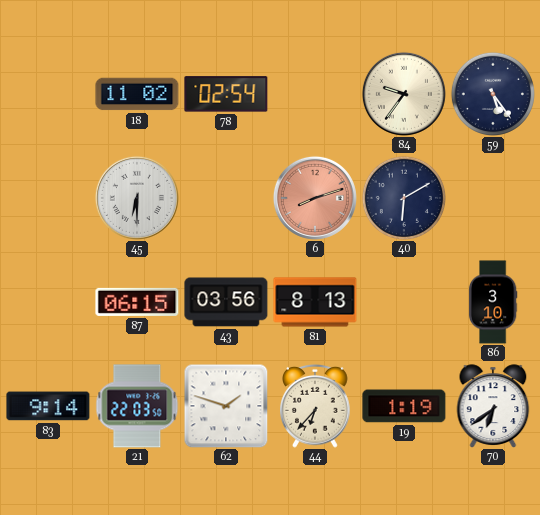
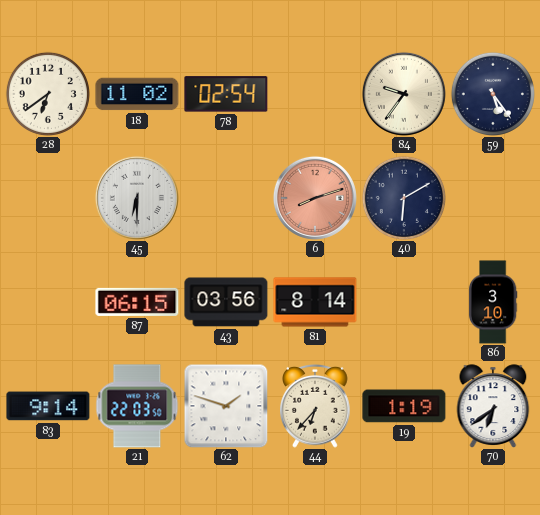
28: none -> 6:39 (48, 94)
81: 8:13 -> 8:14 (315, 302)
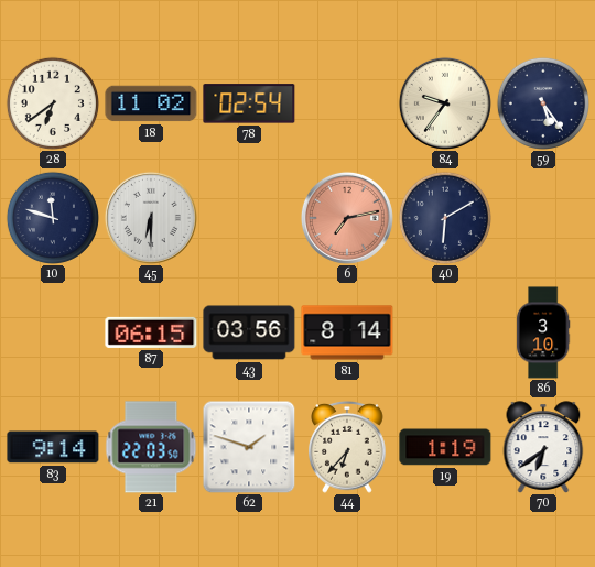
10: none -> 11:48 (53, 218)
6: 8:12 -> 7:13 (347, 218)
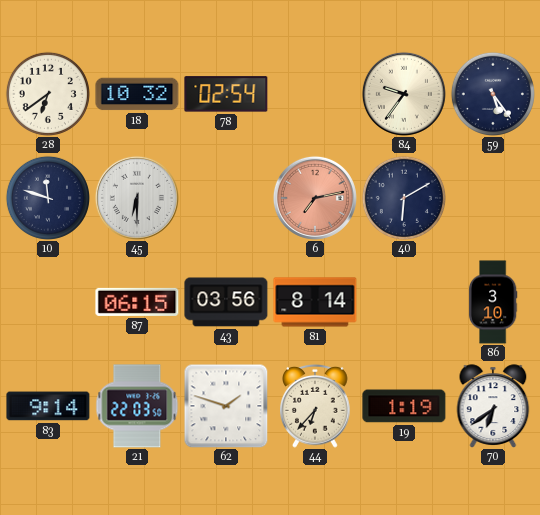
18: 11:02 -> 10:32 (137, 94)
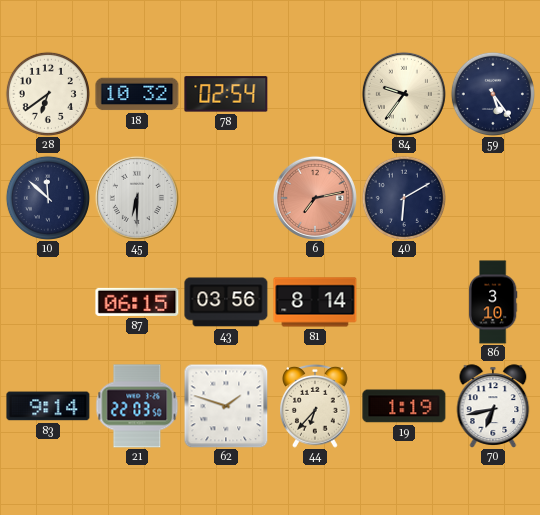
10: 11:48 -> 11:52 (48, 198)
70: 6:39 -> 6:43 (493, 406)
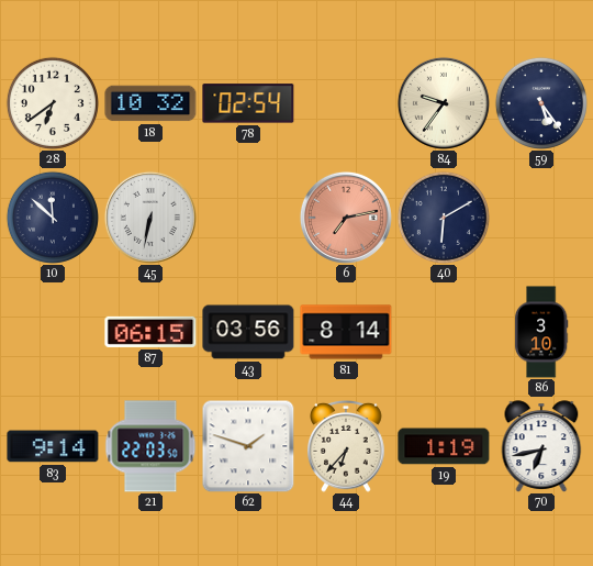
45: 6:30 -> 6:32 (150, 218)
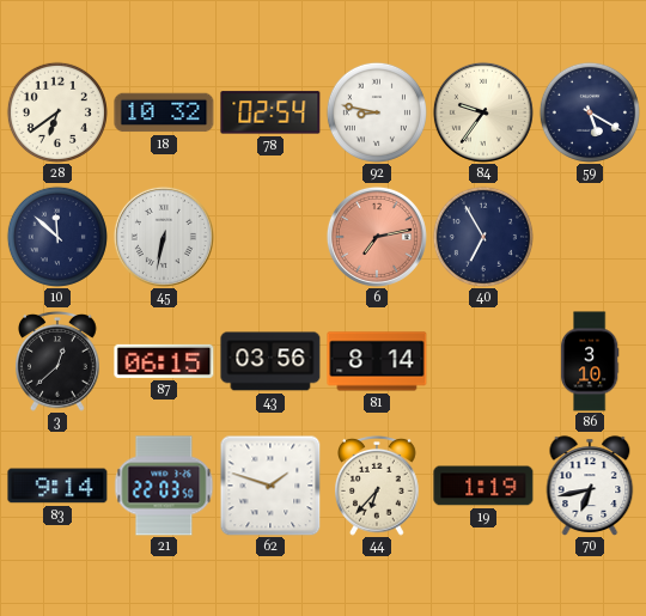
92: none -> 8:47 (377, 112)
59: 5:24 -> 5:20 (590, 112)
40: 6:10 -> 6:55 (483, 237)
3: none -> 12:38 (59, 361)
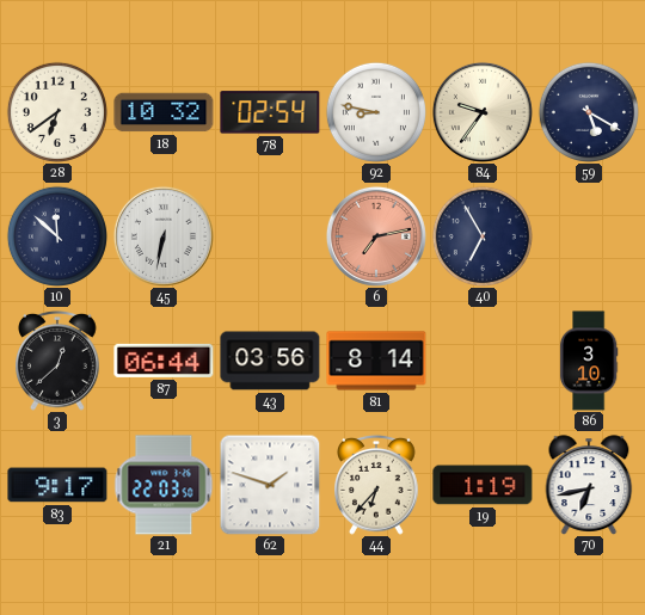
87: 06:15 -> 06:44 (164, 361)
83: 9:14 -> 9:17 (57, 485)
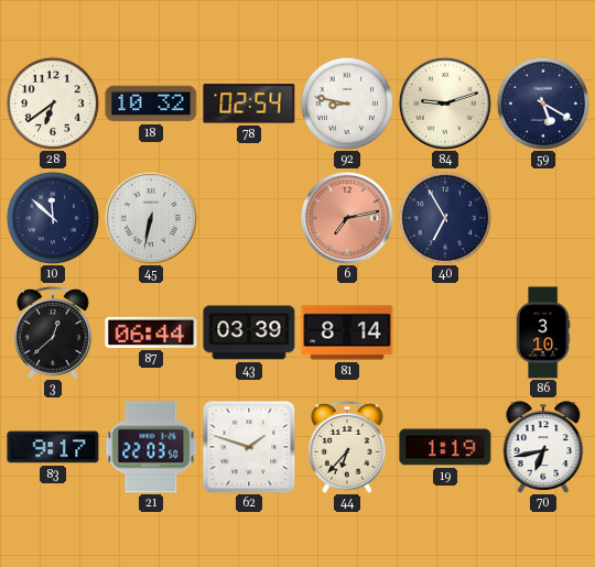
84: 9:36 -> 9:12 (445, 103)
43: 03:56 -> 03:39 (249, 332)
